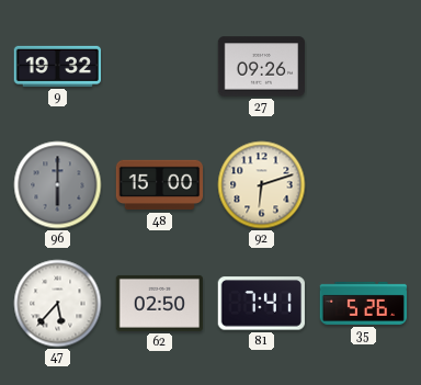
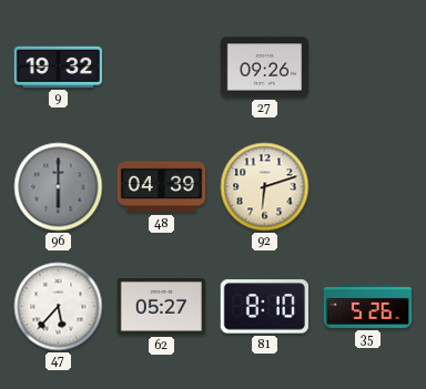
48: 15:00 -> 04:39 (162, 187)
62: 02:50 -> 05:27 (162, 306)
81: 7:41 -> 8:10 (264, 307)
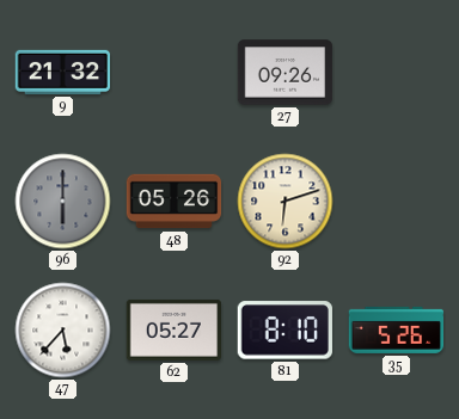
9: 19:32 -> 21:32 (62, 72)
48: 04:39 -> 05:26 (175, 202)
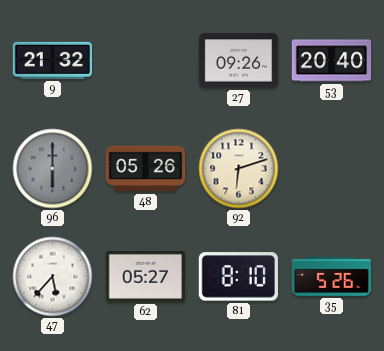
53: none -> 20:40 (332, 61)
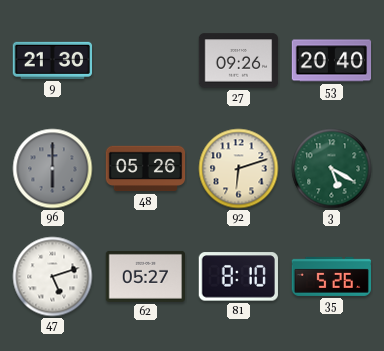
9: 21:32 -> 21:30 (52, 60)
3: none -> 5:20 (332, 169)
47: 5:37 -> 5:12 (53, 277)
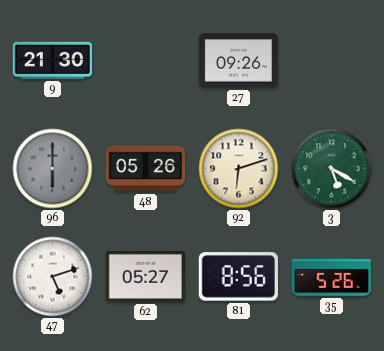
53: 20:40 -> none (332, 61)
81: 8:10 -> 8:56 (238, 277)
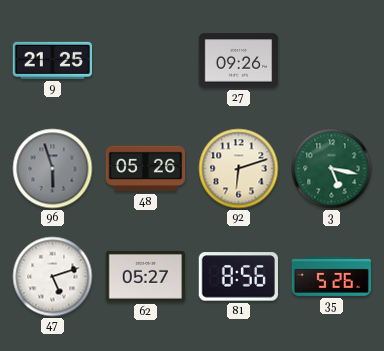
9: 21:30 -> 21:25 (52, 60)
96: 6:00 -> 5:57 (53, 169)
3: 5:20 -> 5:17 (332, 169)
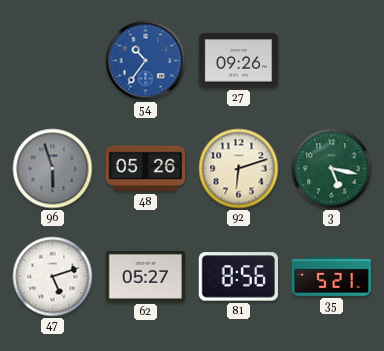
9: 21:25 -> none (52, 60)
54: none -> 10:36 (146, 61)
35: 5:26 -> 5:21 (332, 276)
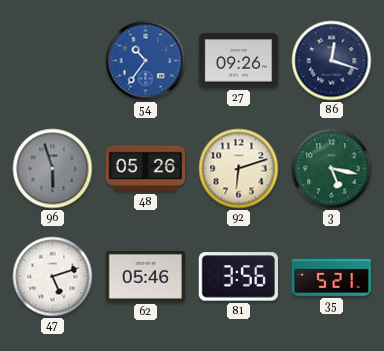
86: none -> 12:18 (332, 61)
62: 05:27 -> 05:46 (146, 276)
81: 8:56 -> 3:56 (238, 277)
